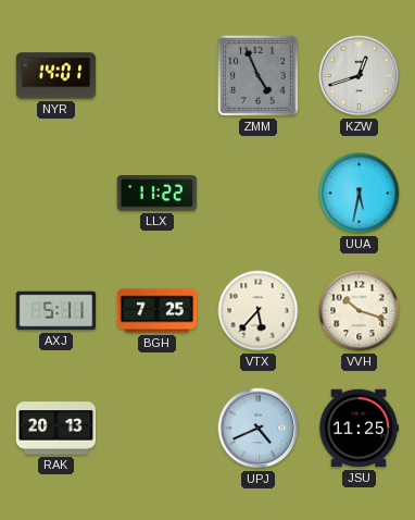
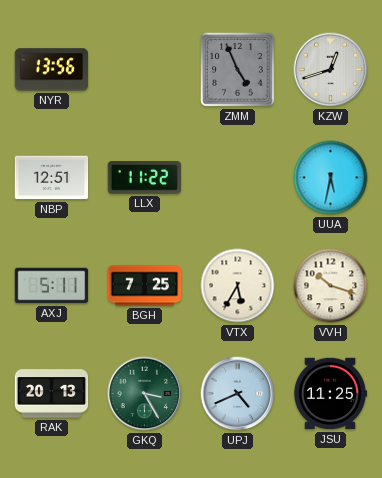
NYR: 14:01 -> 13:56 (52, 70)
NBP: none -> 12:51 (52, 178)
VTX: 5:37 -> 5:35 (238, 286)
GKQ: none -> 3:25 (145, 394)
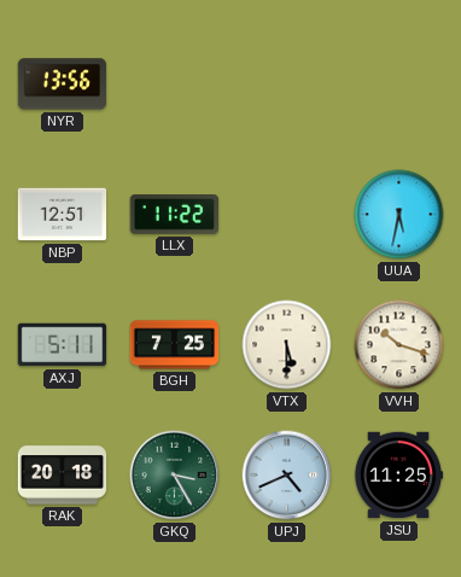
ZMM: 4:56 -> none (238, 70)
KZW: 12:42 -> none (331, 70)
VTX: 5:35 -> 5:30 (287, 345)
RAK: 20:13 -> 20:18 (63, 476)
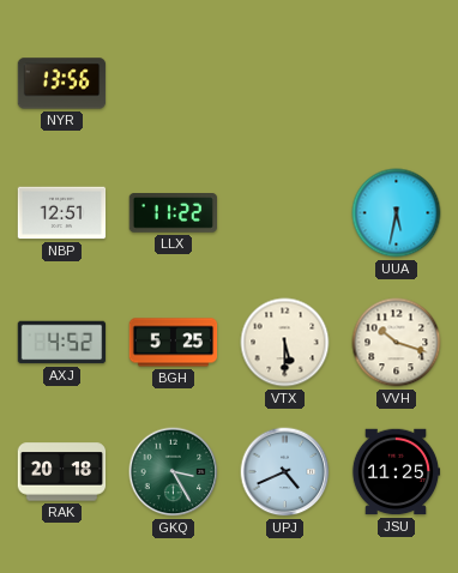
AXJ: 5:11 -> 4:52 (62, 343)
BGH: 7:25 -> 5:25 (174, 343)
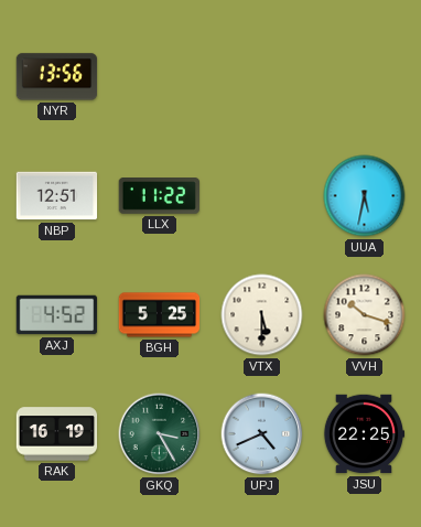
RAK: 20:18 -> 16:19 (57, 434)
JSU: 11:25 -> 22:25 (364, 434)
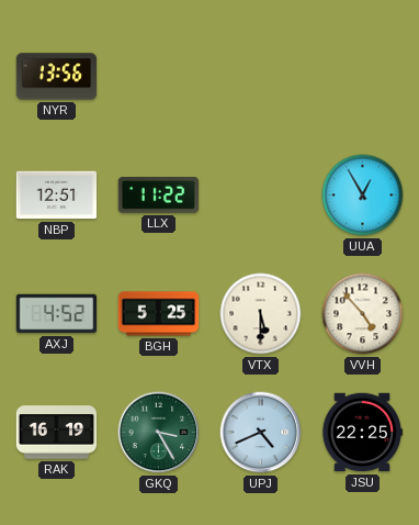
UUA: 5:32 -> 12:55 (363, 196)
VVH: 10:18 -> 4:53 (363, 314)
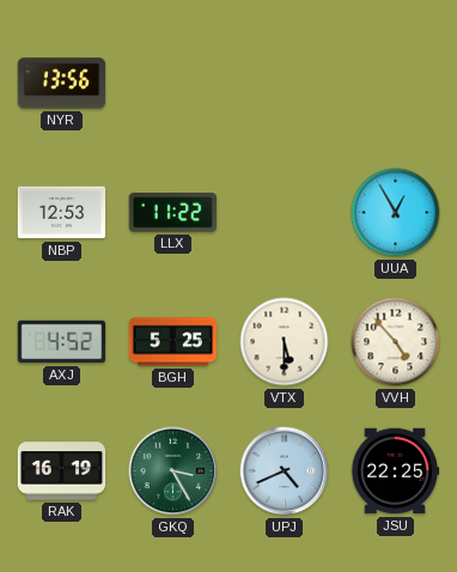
NBP: 12:51 -> 12:53 (62, 213)
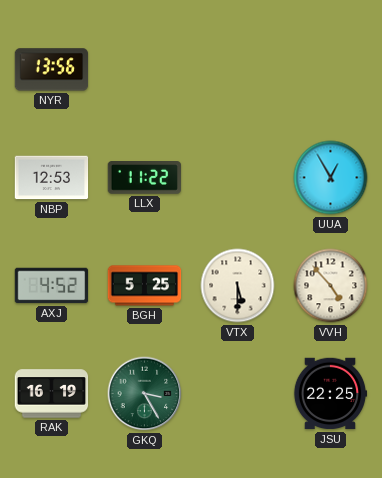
UPJ: 4:41 -> none (285, 471)
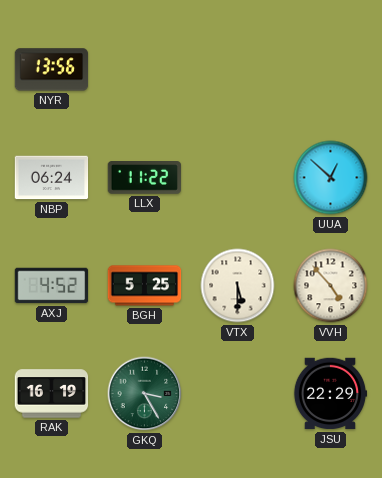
NBP: 12:53 -> 06:24 (52, 178)
UUA: 12:55 -> 12:52 (331, 178)
JSU: 22:25 -> 22:29 (330, 394)
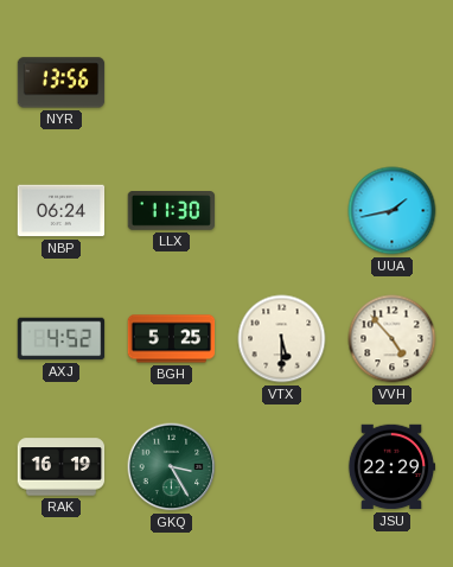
LLX: 11:22 -> 11:30 (172, 211)
UUA: 12:52 -> 1:43 (393, 211)
